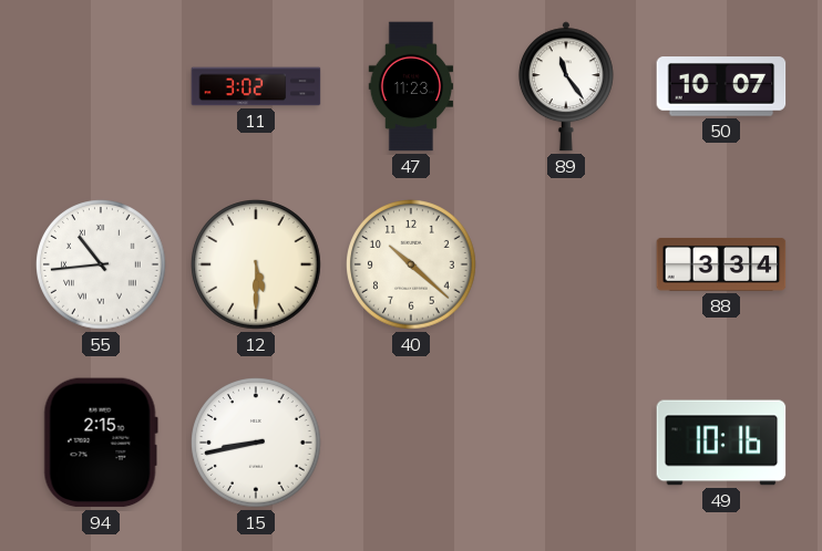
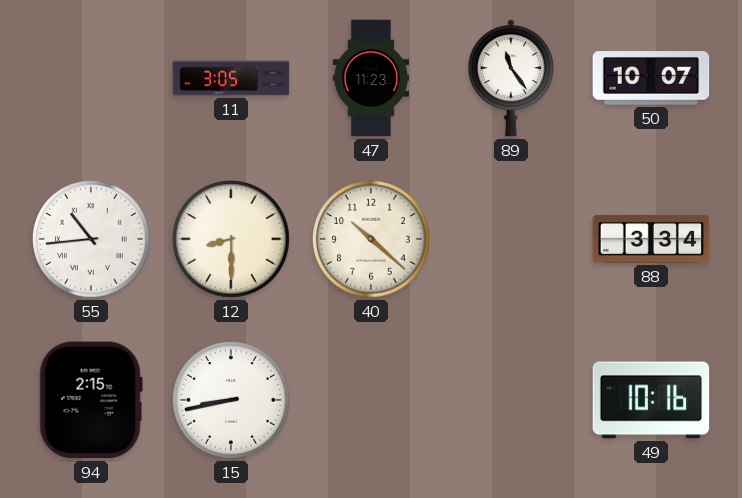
11: 3:02 -> 3:05 (231, 78)
12: 5:30 -> 8:30 (231, 239)
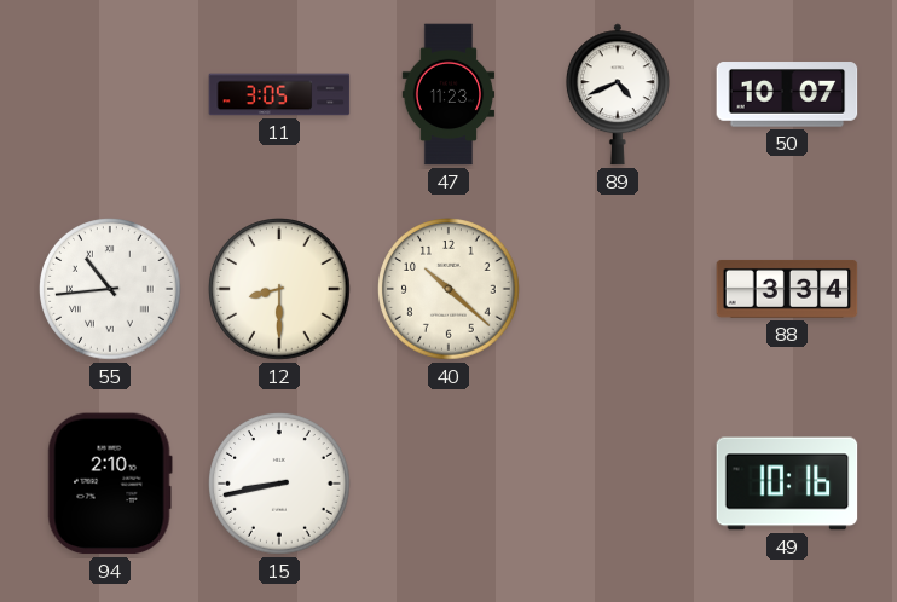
89: 11:24 -> 4:41 (618, 94)
94: 2:15 -> 2:10 (110, 484)
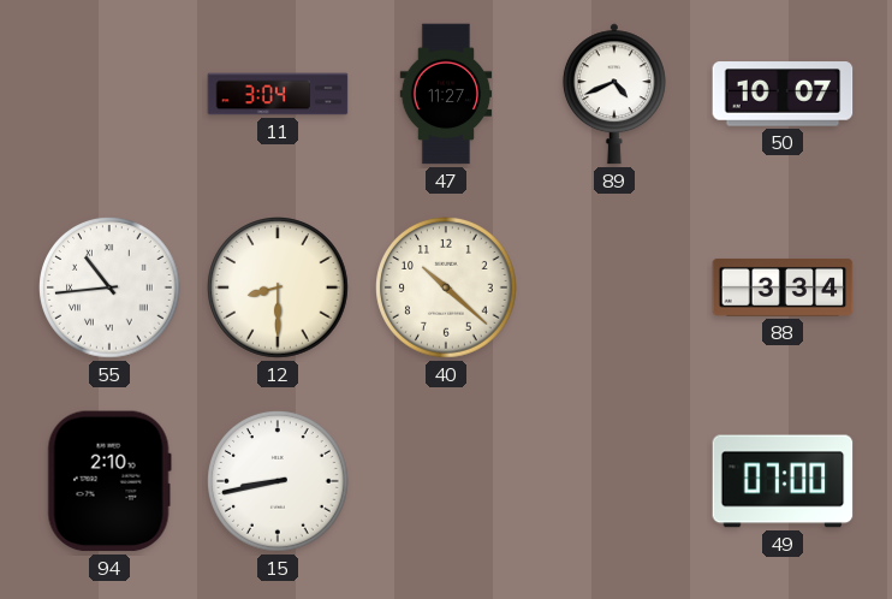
11: 3:05 -> 3:04 (278, 94)
47: 11:23 -> 11:27 (446, 94)
49: 10:16 -> 07:00 (783, 481)
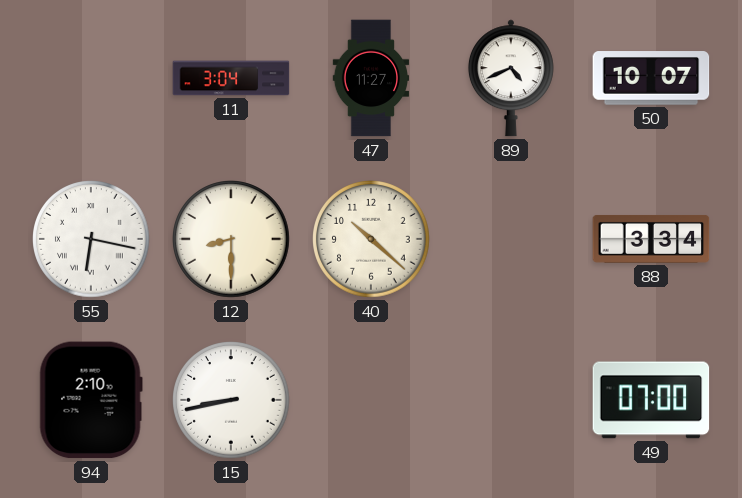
55: 10:44 -> 6:17 (91, 239)
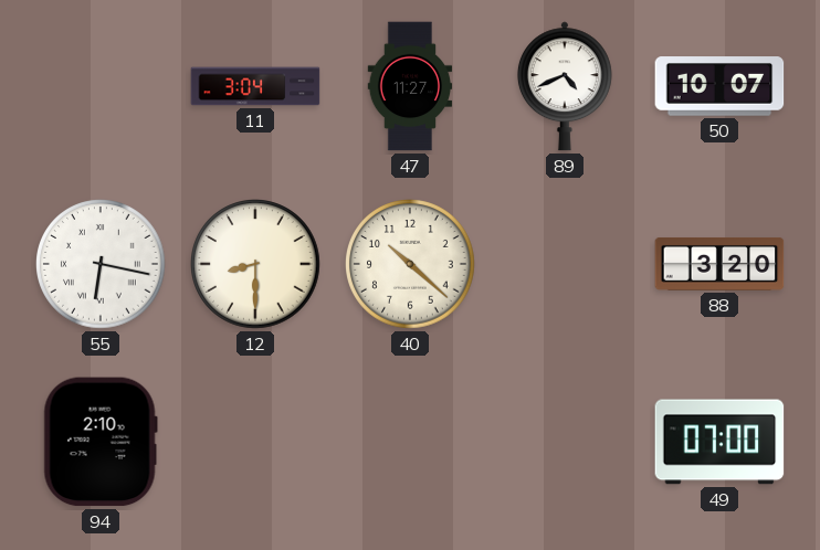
88: 3:34 -> 3:20 (719, 264)
15: 8:43 -> none (231, 400)
